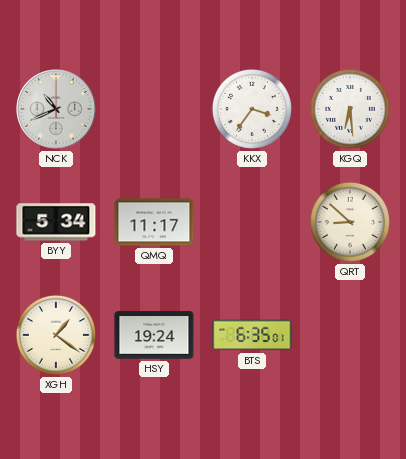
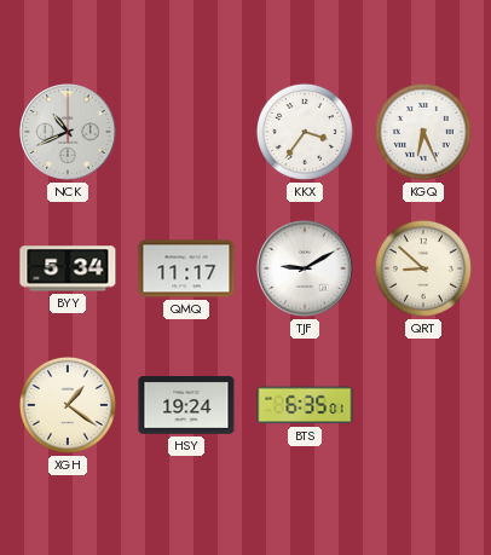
KGQ: 6:29 -> 6:26 (423, 132)
TJF: none -> 9:10 (305, 268)
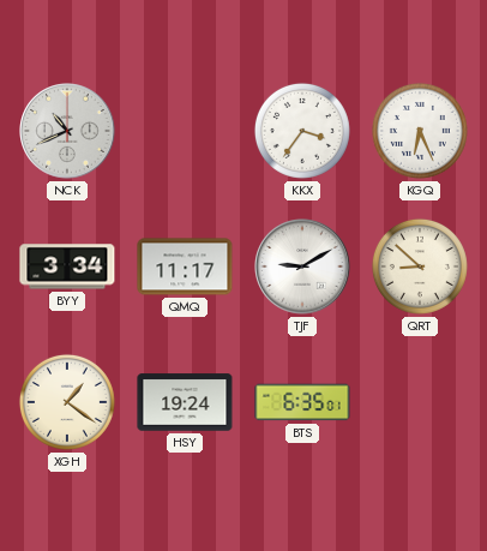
BYY: 5:34 -> 3:34 (67, 266)
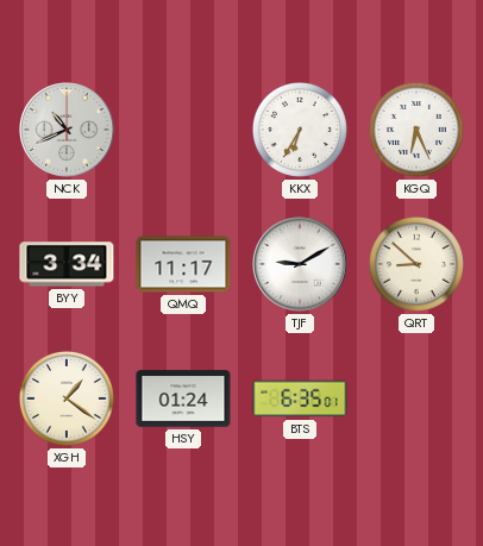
KKX: 3:36 -> 6:35 (300, 130)
HSY: 19:24 -> 01:24 (183, 398)
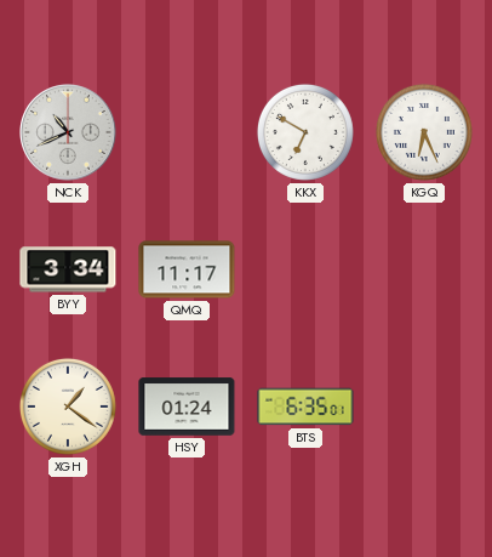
KKX: 6:35 -> 6:50 (305, 132)
TJF: 9:10 -> none (300, 264)
QRT: 8:52 -> none (416, 264)
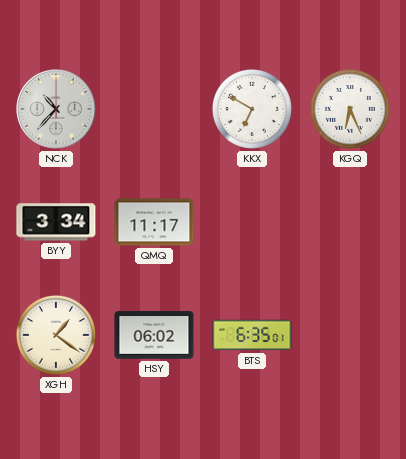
NCK: 10:41 -> 10:37 (56, 109)
HSY: 01:24 -> 06:02 (154, 335)
